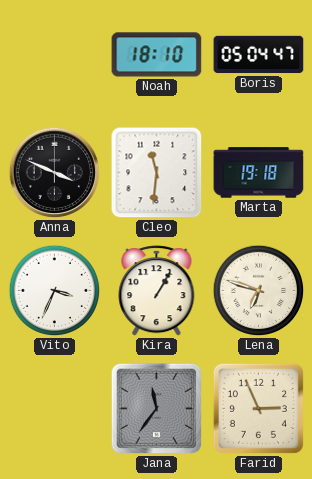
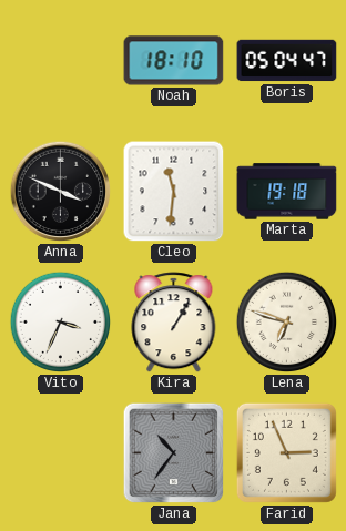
Jana: 11:36 -> 10:36 (174, 453)
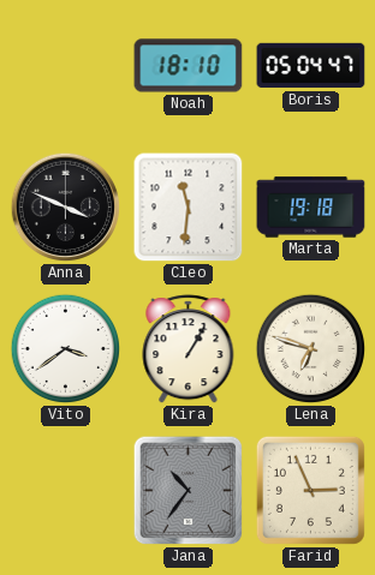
Vito: 3:34 -> 3:39 (66, 349)
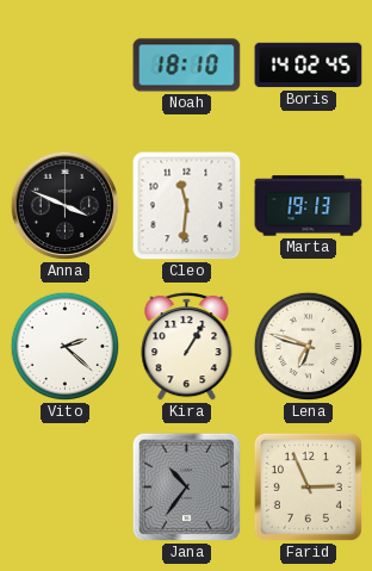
Boris: 05:04 -> 14:02 (309, 66)
Marta: 19:18 -> 19:13 (309, 206)
Vito: 3:39 -> 2:22 (66, 347)
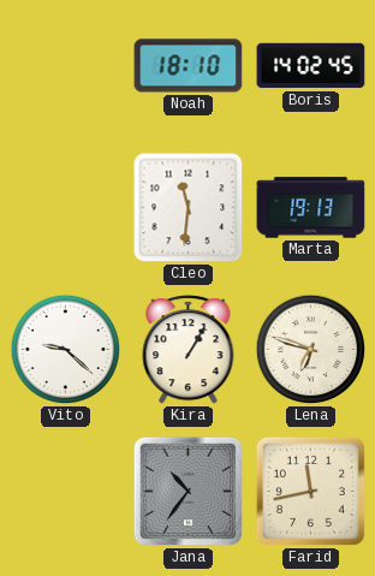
Anna: 3:49 -> none (66, 206)
Vito: 2:22 -> 9:22 (66, 350)
Farid: 2:56 -> 11:43 (310, 491)
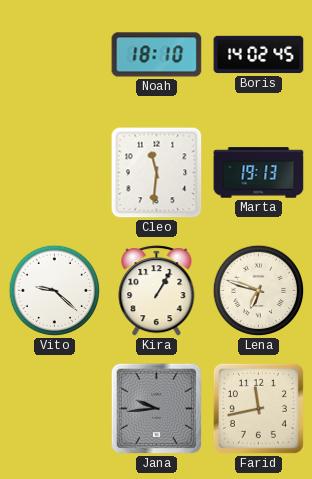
Jana: 10:36 -> 9:44 (157, 409)
